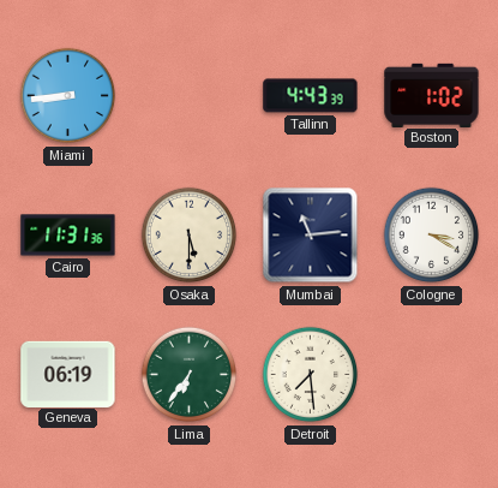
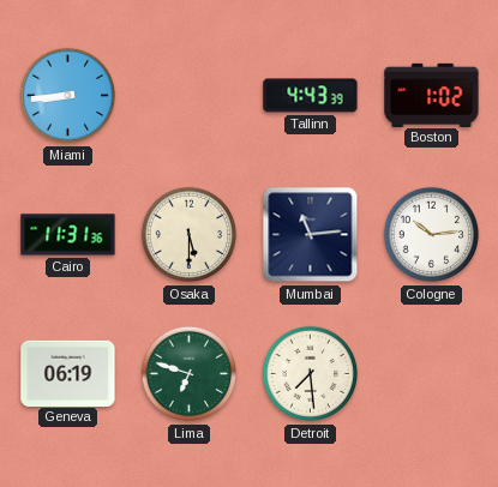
Cologne: 3:20 -> 10:14 (432, 235)
Lima: 6:36 -> 6:48 (190, 374)
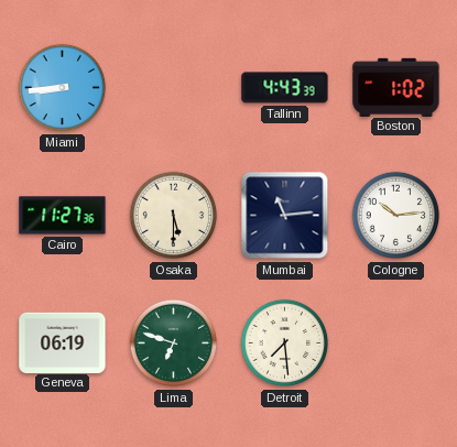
Cairo: 11:31 -> 11:27 (63, 216)
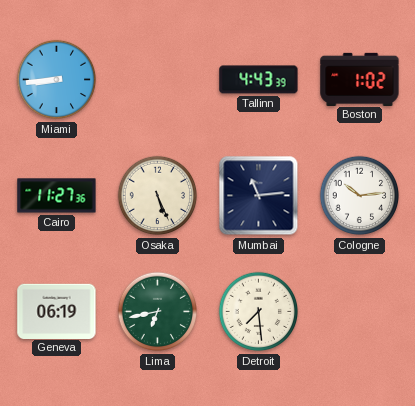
Osaka: 5:30 -> 5:26 (158, 196)
Lima: 6:48 -> 6:43 (158, 312)
